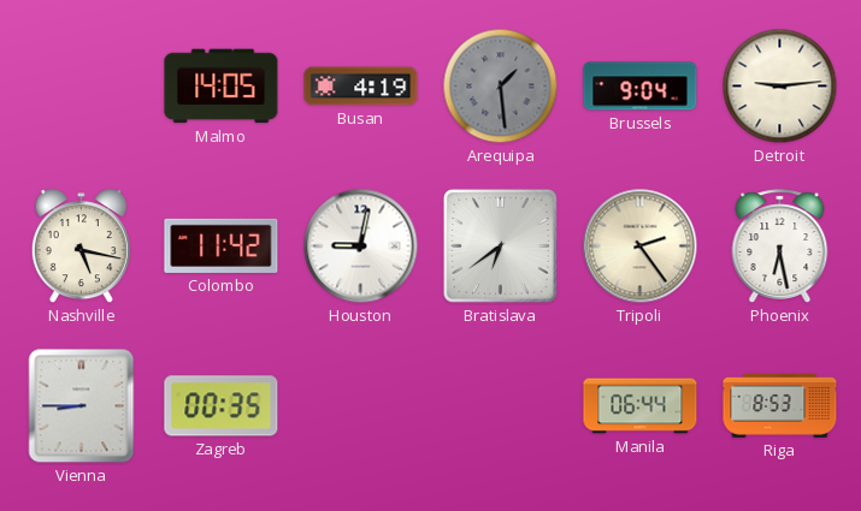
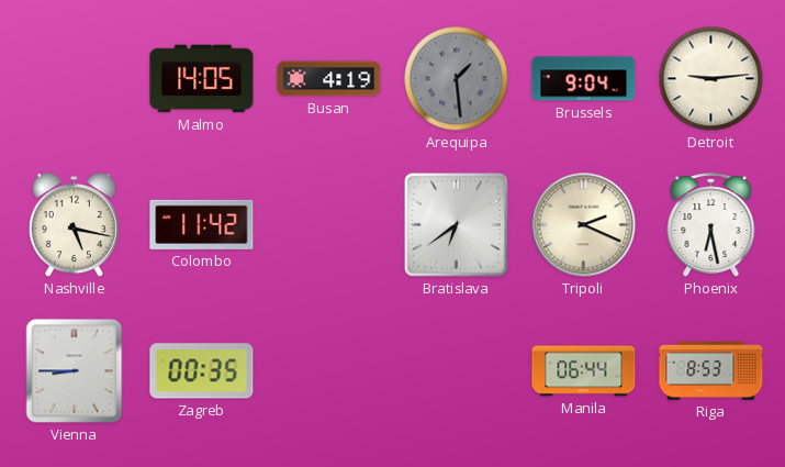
Houston: 9:02 -> none (361, 246)
Tripoli: 2:24 -> 2:19 (584, 225)
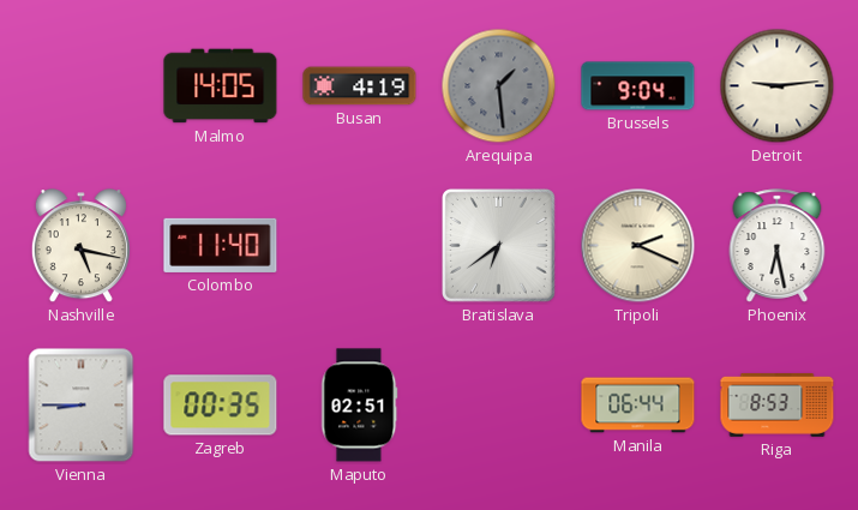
Colombo: 11:42 -> 11:40 (221, 245)
Maputo: none -> 02:51 (360, 406)
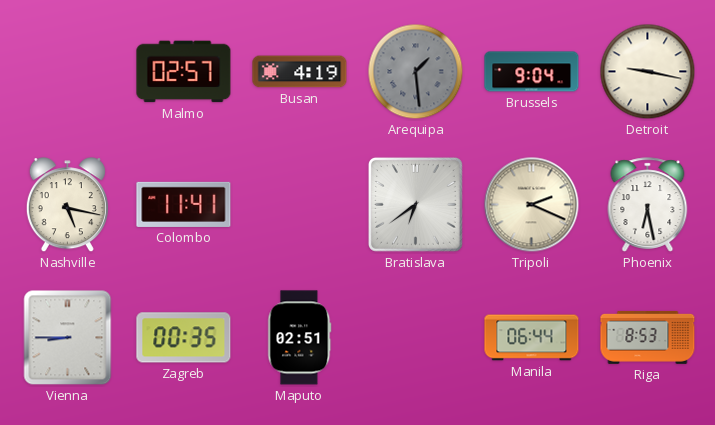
Malmo: 14:05 -> 02:57 (184, 72)
Detroit: 9:14 -> 9:17 (648, 72)
Colombo: 11:40 -> 11:41 (184, 204)
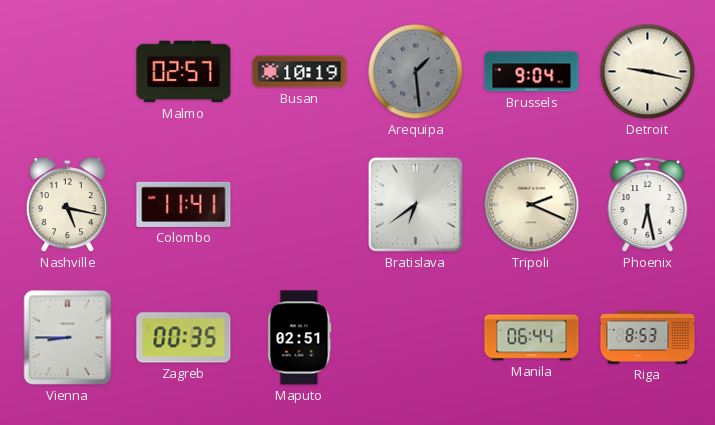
Busan: 4:19 -> 10:19 (300, 72)
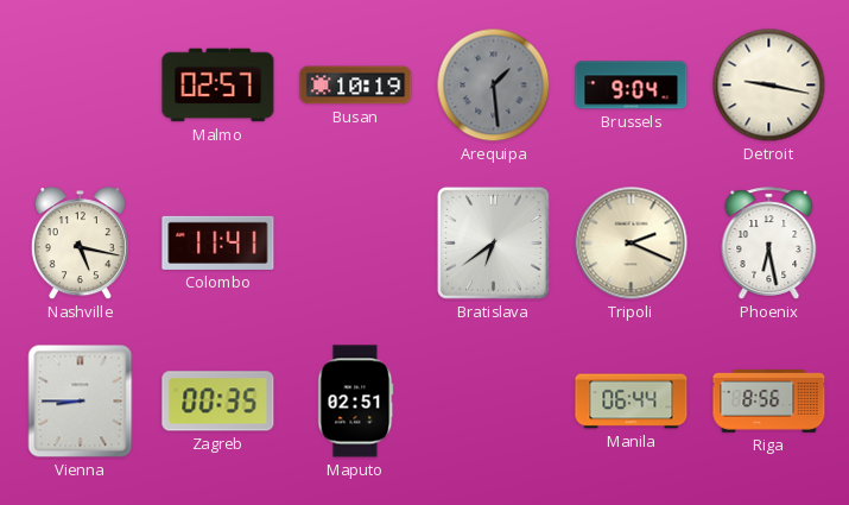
Riga: 8:53 -> 8:56 (769, 400)
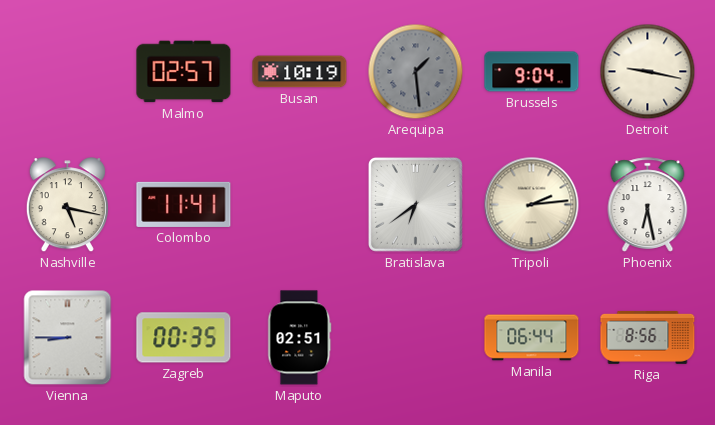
Tripoli: 2:19 -> 2:14 (532, 205)
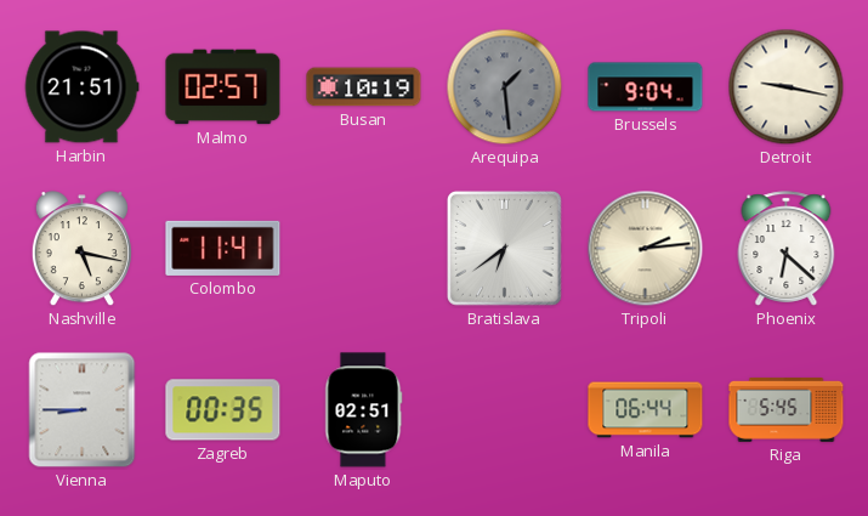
Harbin: none -> 21:51 (81, 87)
Phoenix: 6:28 -> 6:22 (787, 249)
Riga: 8:56 -> 5:45 (787, 409)
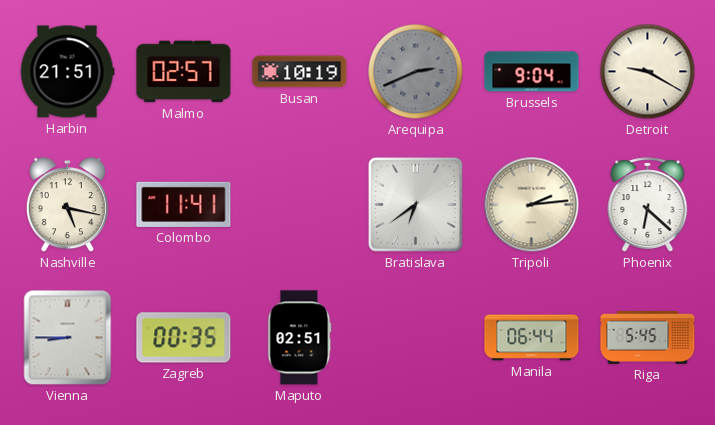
Arequipa: 1:29 -> 2:41 (416, 72)
Detroit: 9:17 -> 9:20 (648, 72)
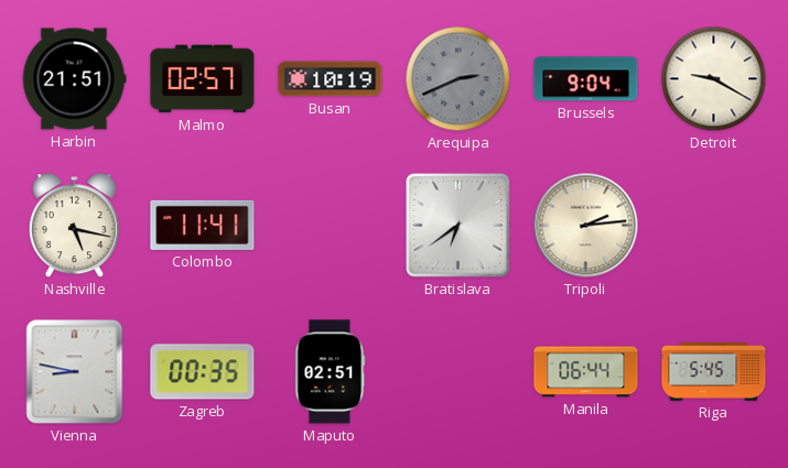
Phoenix: 6:22 -> none (648, 205)
Vienna: 8:45 -> 8:47 (75, 372)
